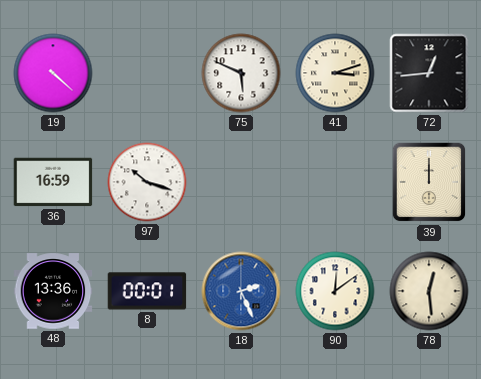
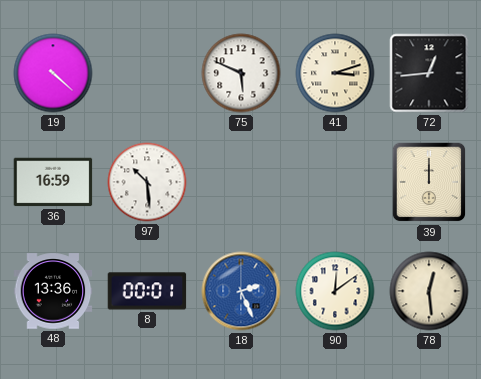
97: 10:18 -> 10:29 (147, 182)
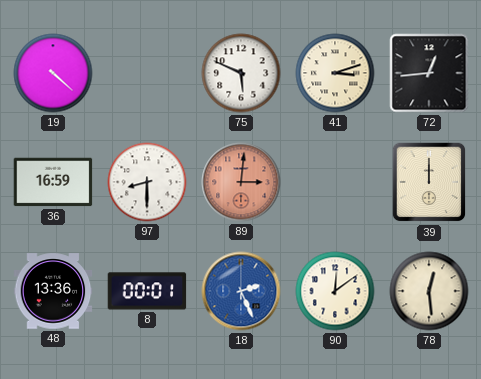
97: 10:29 -> 8:30 (147, 182)
89: none -> 3:01 (241, 182)
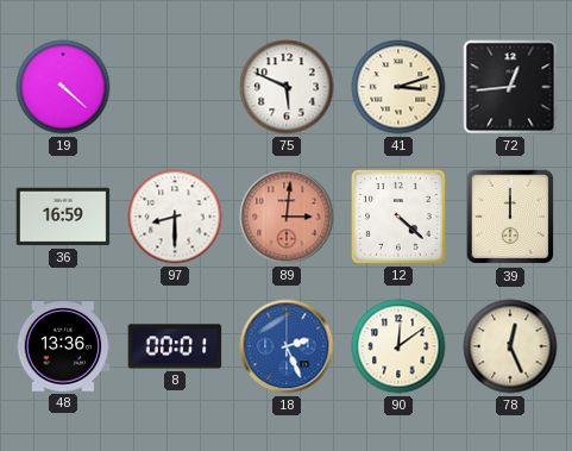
12: none -> 4:22 (398, 217)
78: 12:29 -> 12:26 (510, 346)
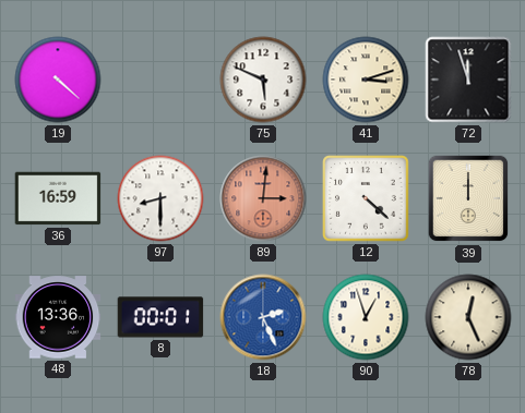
72: 12:44 -> 11:57 (468, 80)
90: 12:09 -> 12:57 (366, 317)
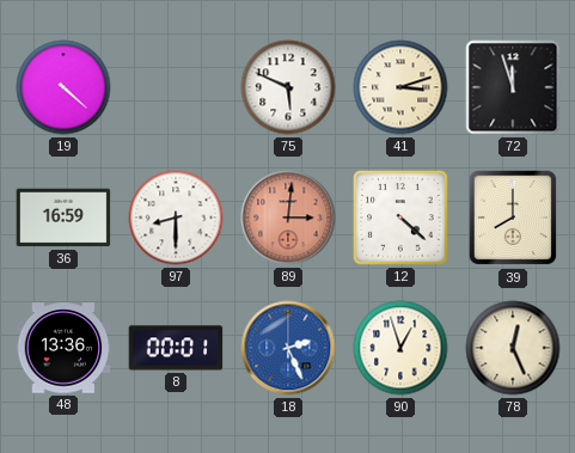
39: 12:00 -> 8:00 (513, 218)
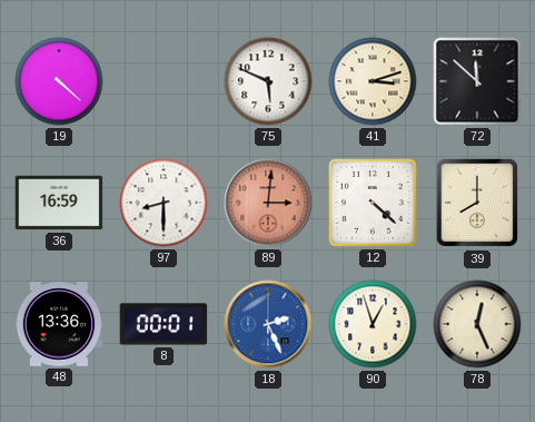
72: 11:57 -> 11:52 (477, 81)
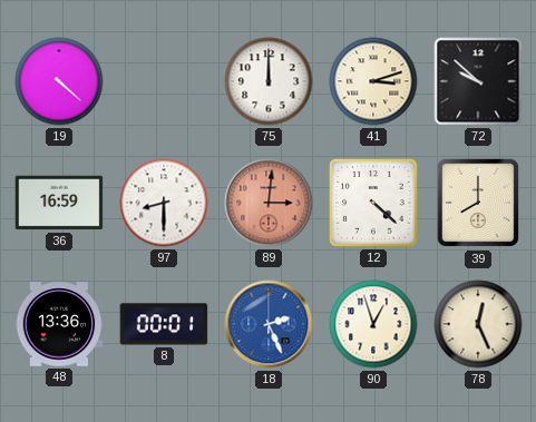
75: 5:49 -> 12:00 (269, 81)
72: 11:52 -> 9:52 (478, 81)
